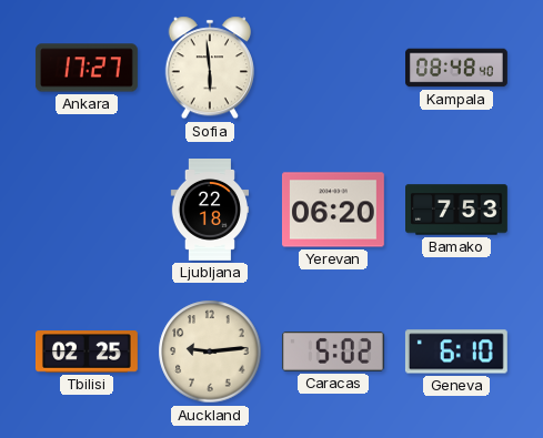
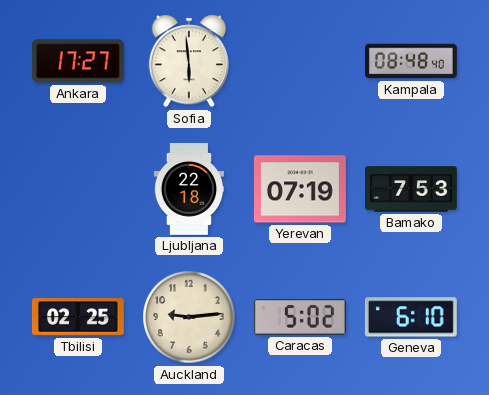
Yerevan: 06:20 -> 07:19 (300, 189)
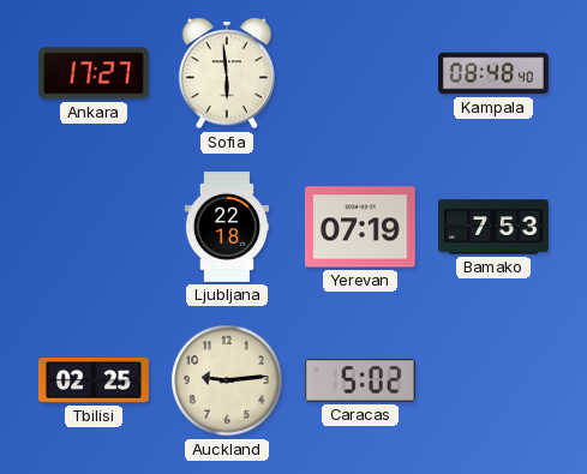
Geneva: 6:10 -> none (411, 317)
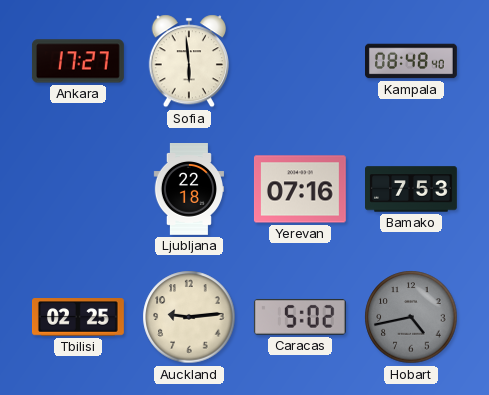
Yerevan: 07:19 -> 07:16 (300, 189)
Hobart: none -> 4:43 (411, 317)
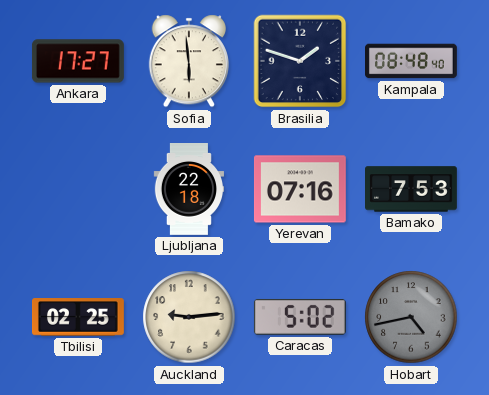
Brasilia: none -> 1:48 (300, 61)
